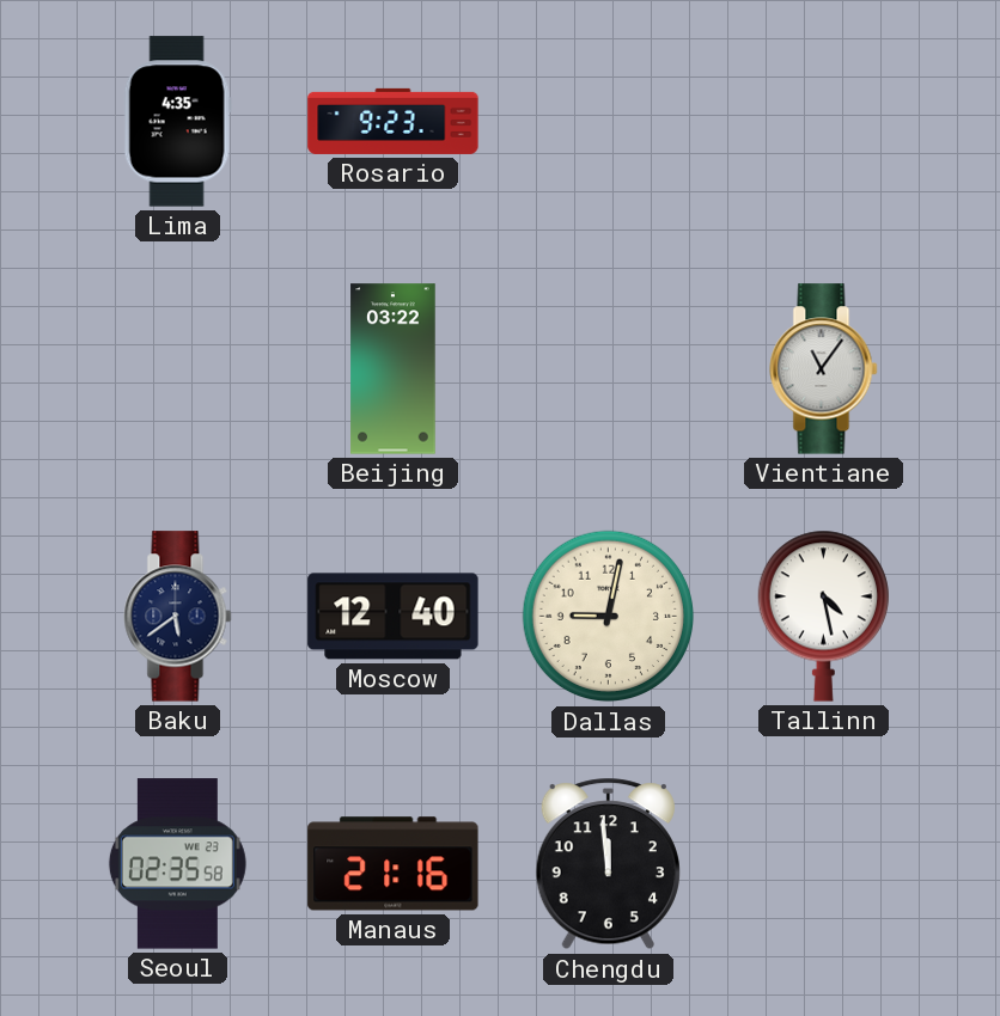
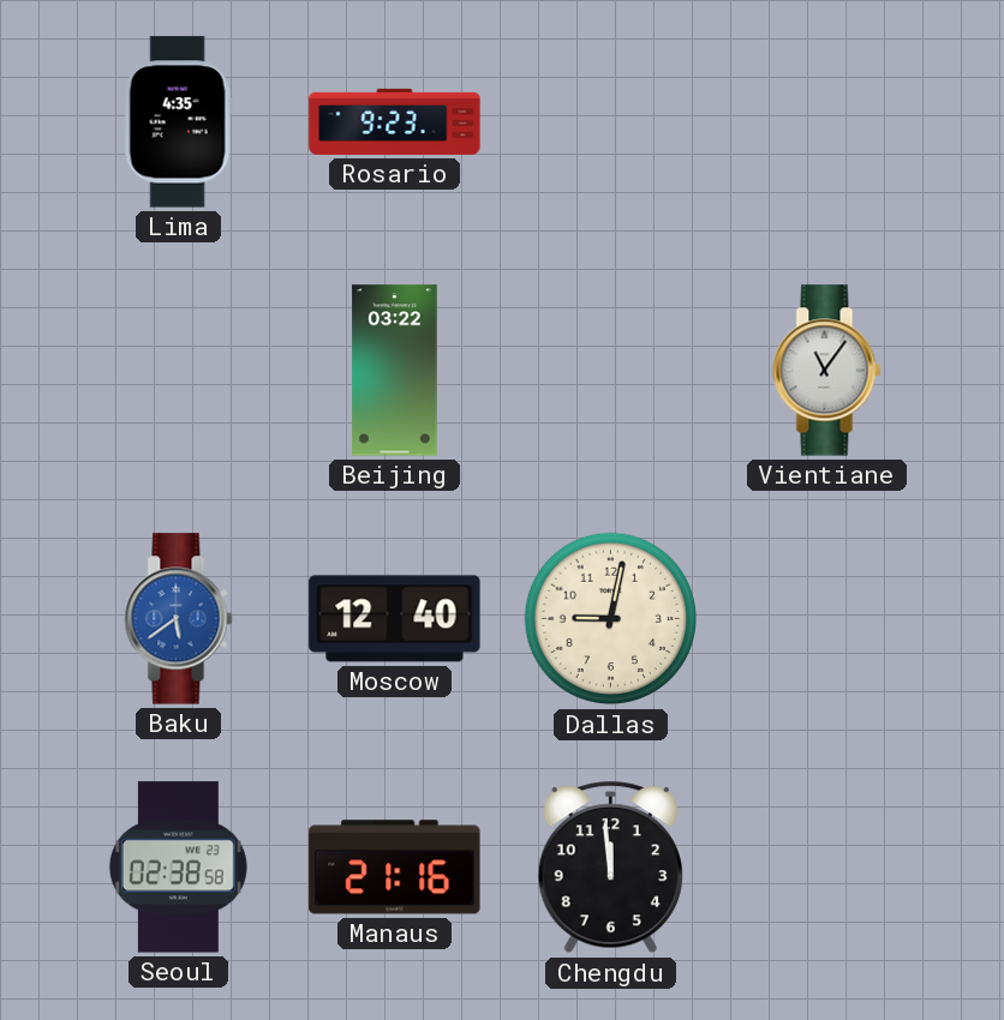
Baku dial: navy -> blue (179, 619)
Tallinn: 4:28 -> none (823, 616)
Seoul: 02:35 -> 02:38 (178, 868)
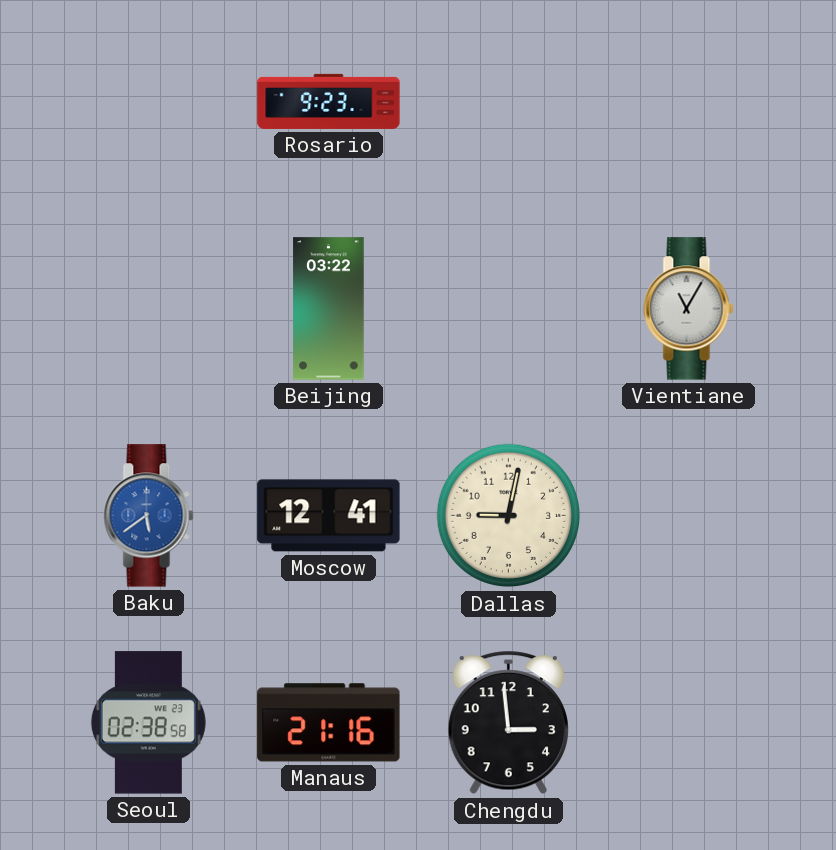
Lima: 4:35 -> none (178, 122)
Vientiane: 11:06 -> 11:05 (689, 309)
Moscow: 12:40 -> 12:41 (329, 516)
Chengdu: 11:59 -> 2:59 (508, 723)
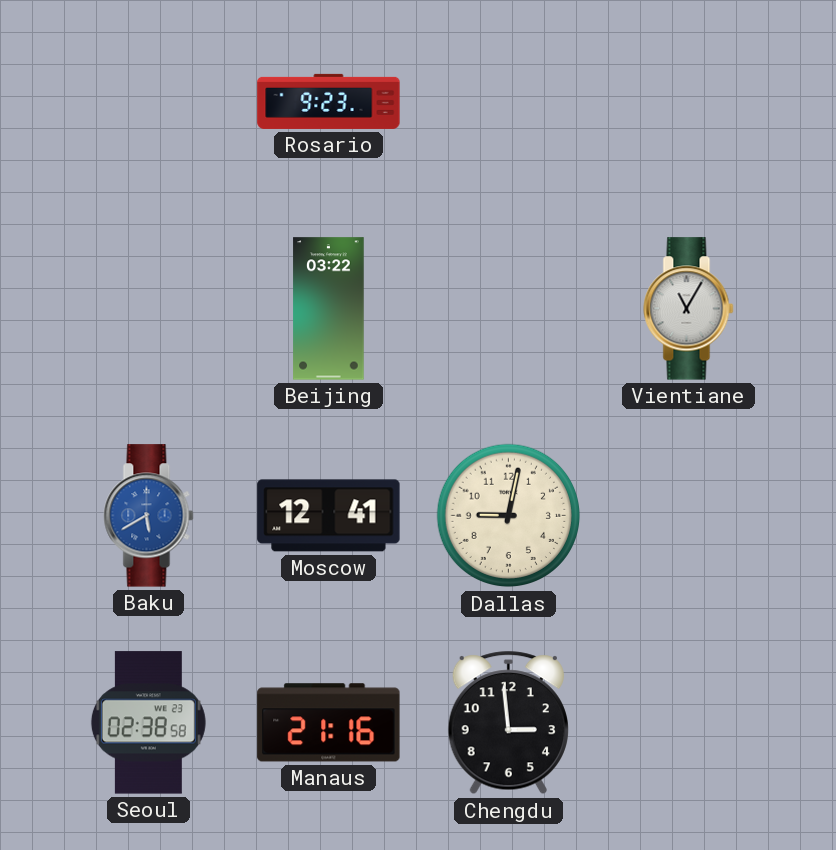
Baku: 5:39 -> 5:40 (149, 516)
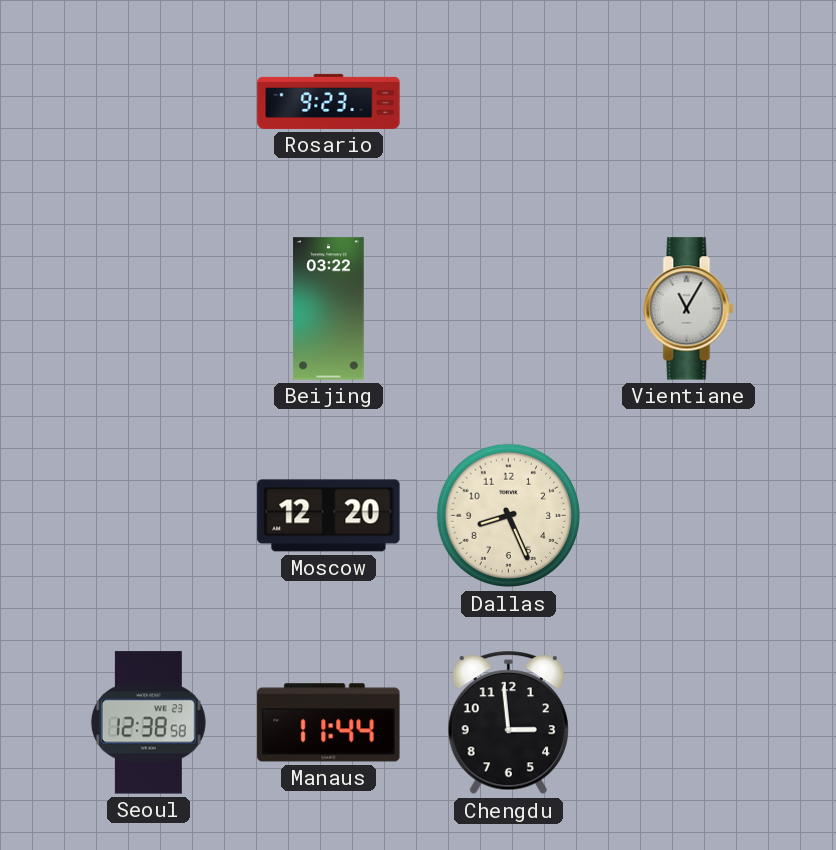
Baku: 5:40 -> none (149, 516)
Moscow: 12:41 -> 12:20 (329, 516)
Dallas: 9:02 -> 8:26 (509, 516)
Seoul: 02:38 -> 12:38 (148, 723)
Manaus: 21:16 -> 11:44 (329, 723)
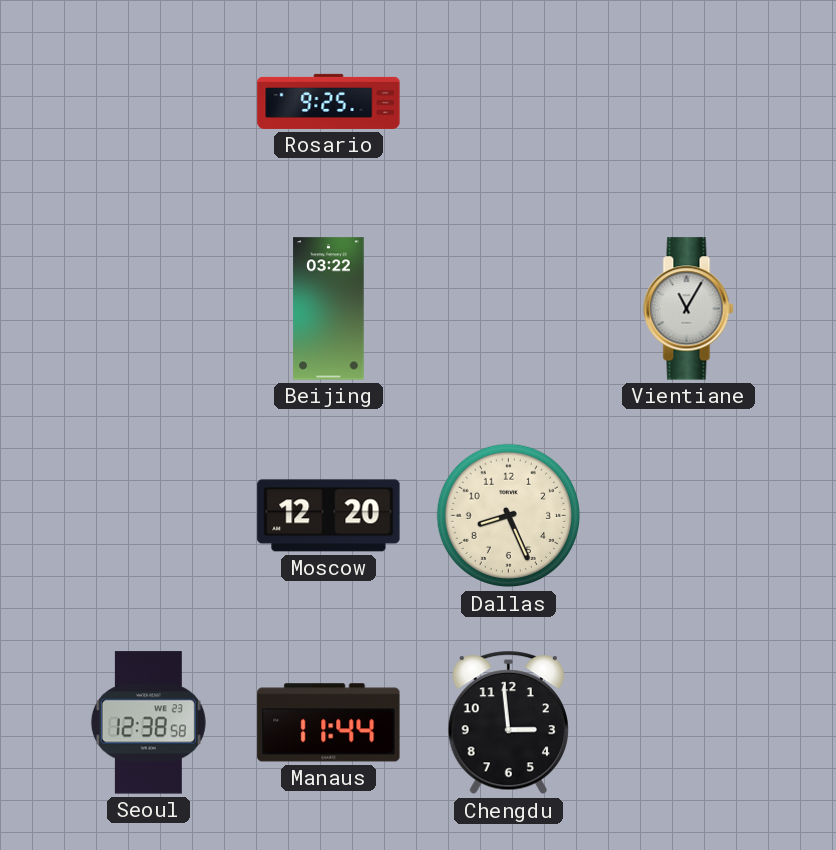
Rosario: 9:23 -> 9:25 (329, 101)
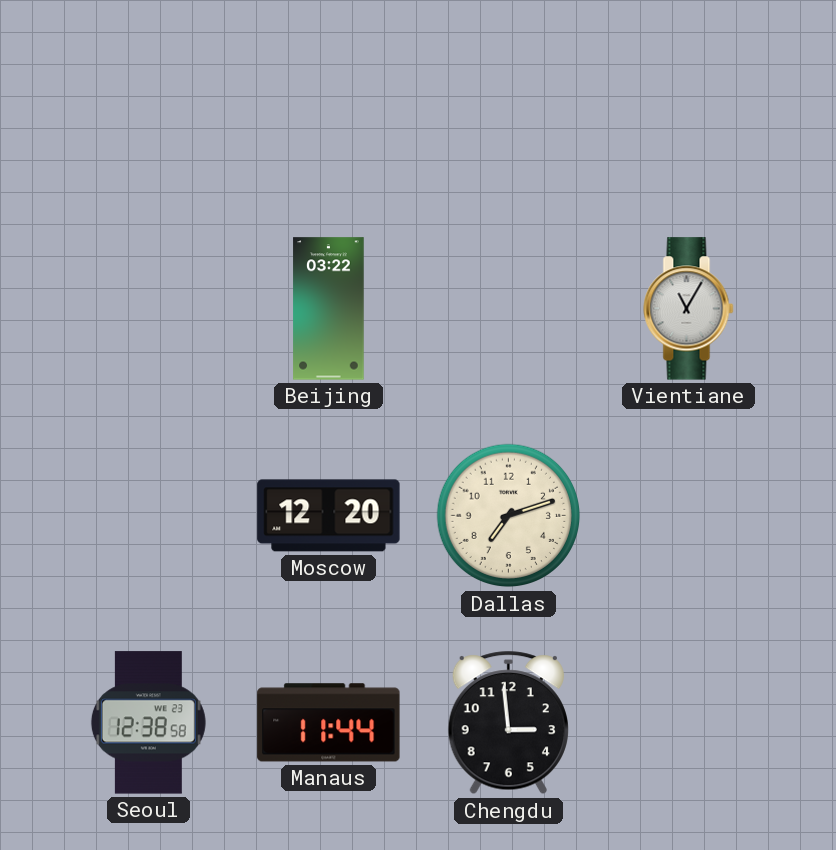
Rosario: 9:25 -> none (329, 101)
Dallas: 8:26 -> 7:12 (509, 516)
